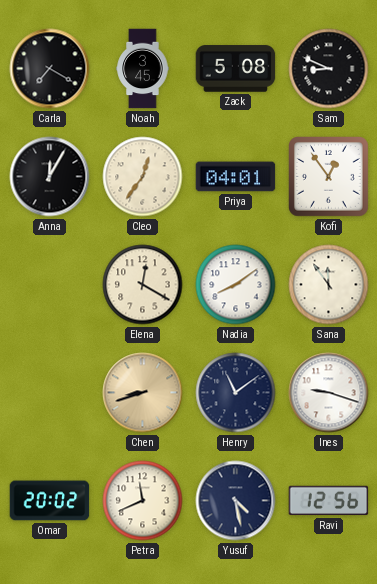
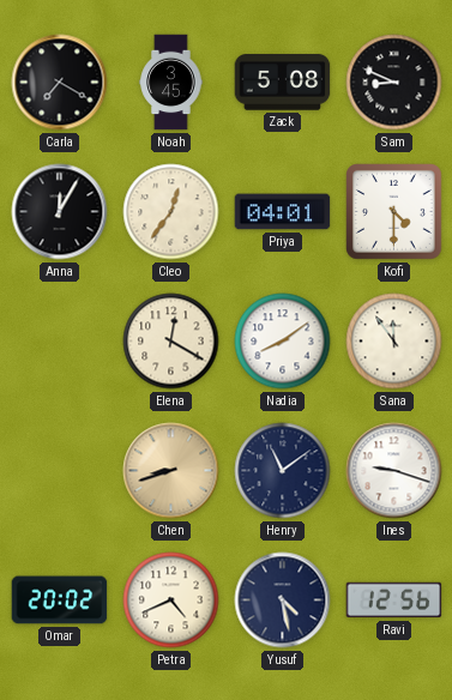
Kofi: 12:54 -> 4:30 (394, 212)
Petra: 11:41 -> 4:41 (171, 601)
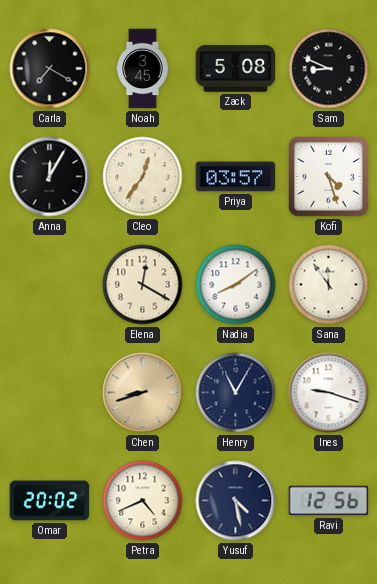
Priya: 04:01 -> 03:57 (236, 177)
Kofi: 4:30 -> 4:27 (329, 177)
Henry: 11:09 -> 11:05 (236, 393)
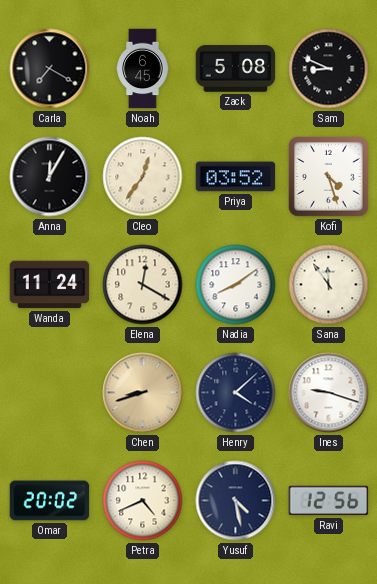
Noah: 3:45 -> 6:45 (143, 69)
Priya: 03:57 -> 03:52 (236, 177)
Wanda: none -> 11:24 (50, 285)
Henry: 11:05 -> 4:08 (236, 393)
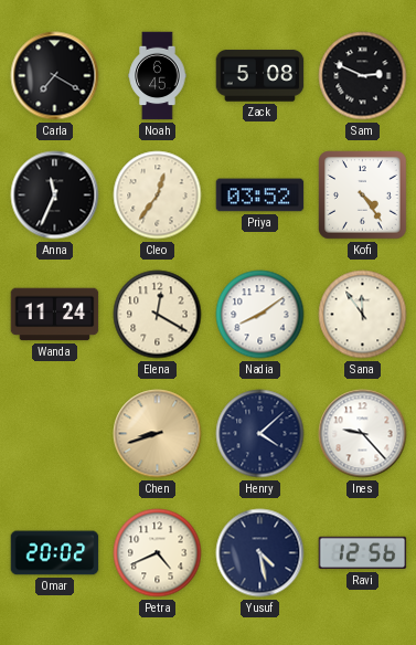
Sam: 8:49 -> 2:49 (363, 76)
Anna: 12:05 -> 11:34 (55, 195)
Kofi: 4:27 -> 4:24 (363, 195)
Ines: 9:18 -> 9:23 (363, 434)
